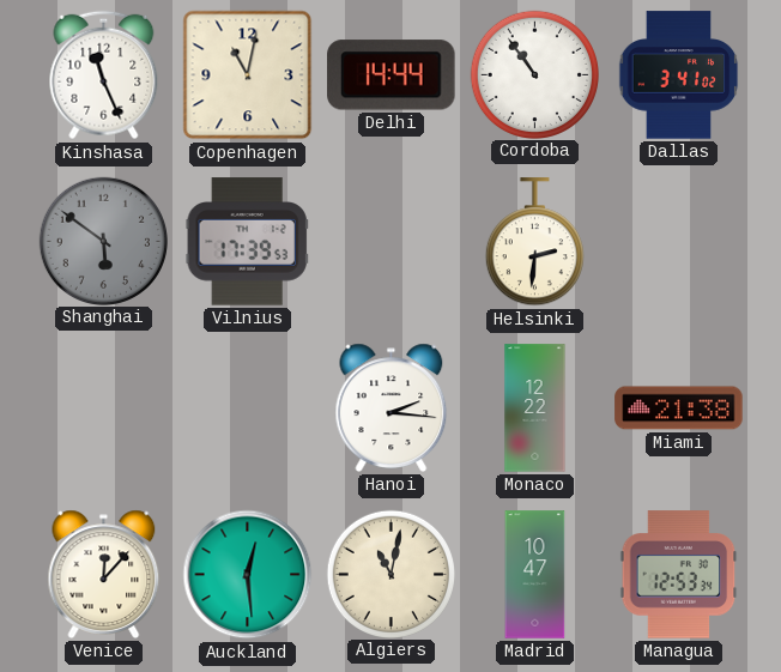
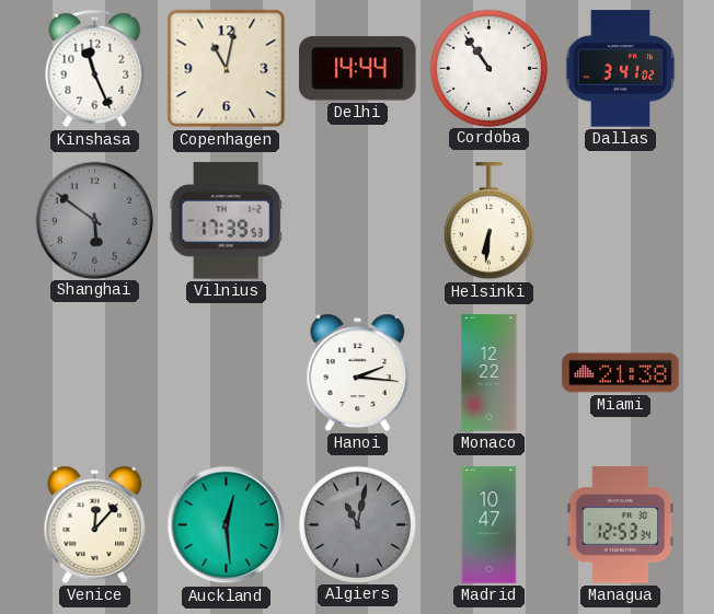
Helsinki: 2:31 -> 6:31 (488, 221)
Algiers dial: cream -> grey (357, 524)
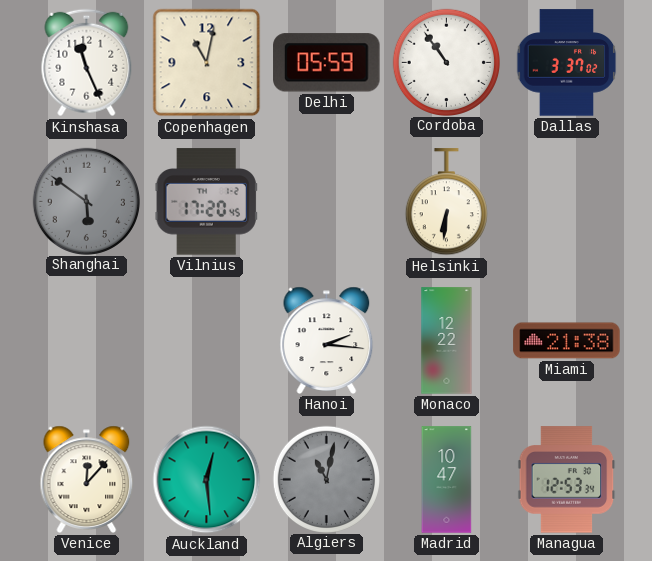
Delhi: 14:44 -> 05:59 (327, 63)
Dallas: 3:41 -> 3:37 (567, 63)
Vilnius: 17:39 -> 17:20 (206, 202)
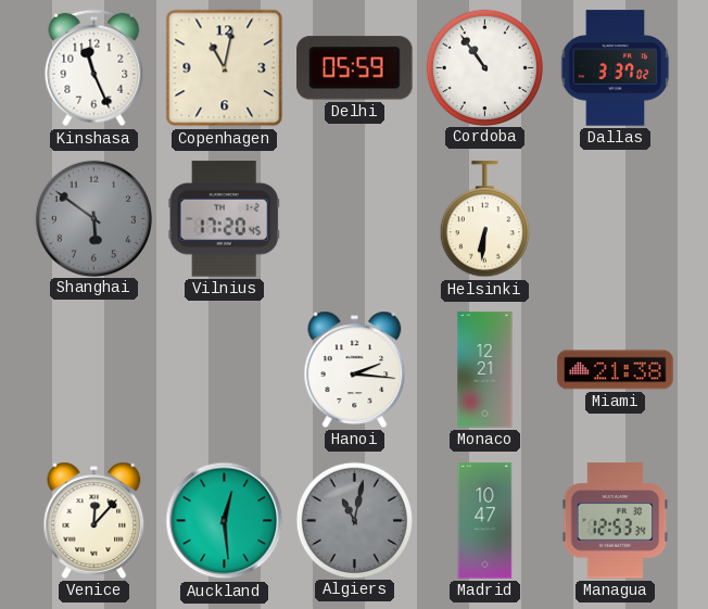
Monaco: 12:22 -> 12:21 (485, 370)
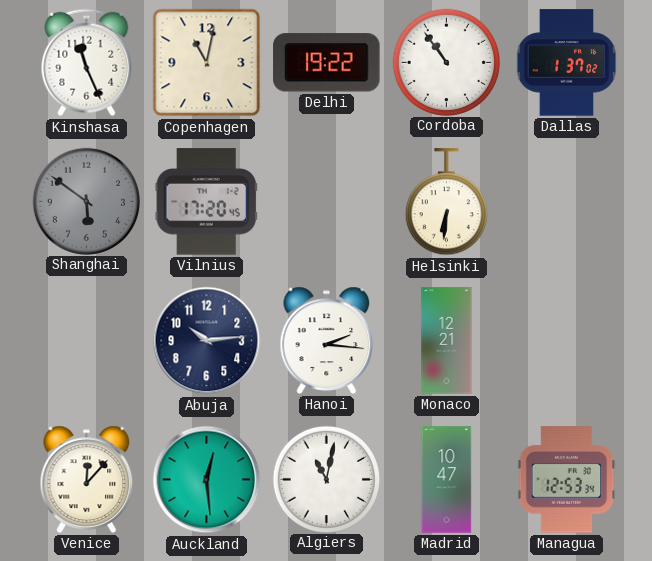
Delhi: 05:59 -> 19:22 (327, 63)
Dallas: 3:37 -> 1:37 (567, 63)
Abuja: none -> 10:14 (207, 341)
Miami: 21:38 -> none (616, 370)
Algiers dial: grey -> white (326, 479)
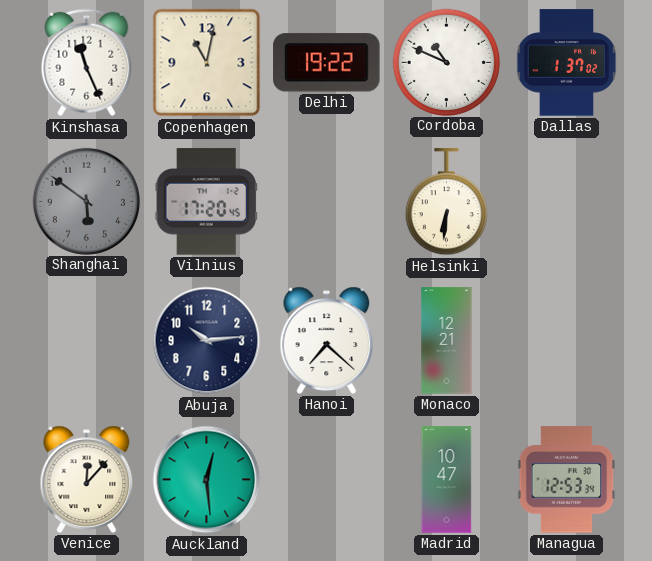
Cordoba: 10:54 -> 10:49 (446, 62)
Hanoi: 2:16 -> 7:22 (327, 340)
Algiers: 11:02 -> none (326, 479)
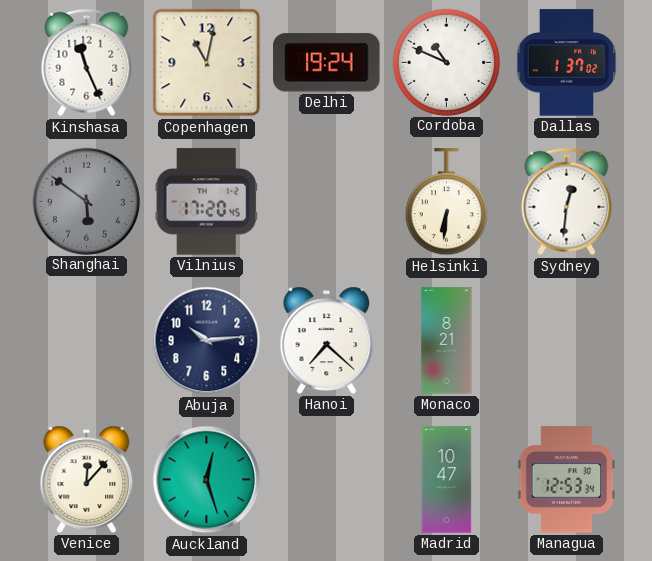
Delhi: 19:22 -> 19:24 (327, 63)
Sydney: none -> 12:31 (567, 202)
Monaco: 12:21 -> 8:21 (447, 341)
Auckland: 12:29 -> 12:27 (207, 480)
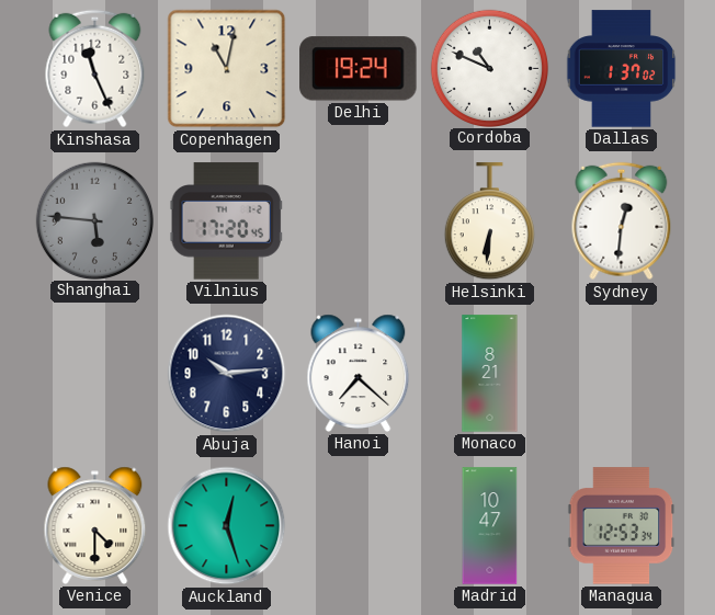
Shanghai: 5:51 -> 5:46 (94, 220)
Venice: 12:07 -> 4:30 (95, 525)
